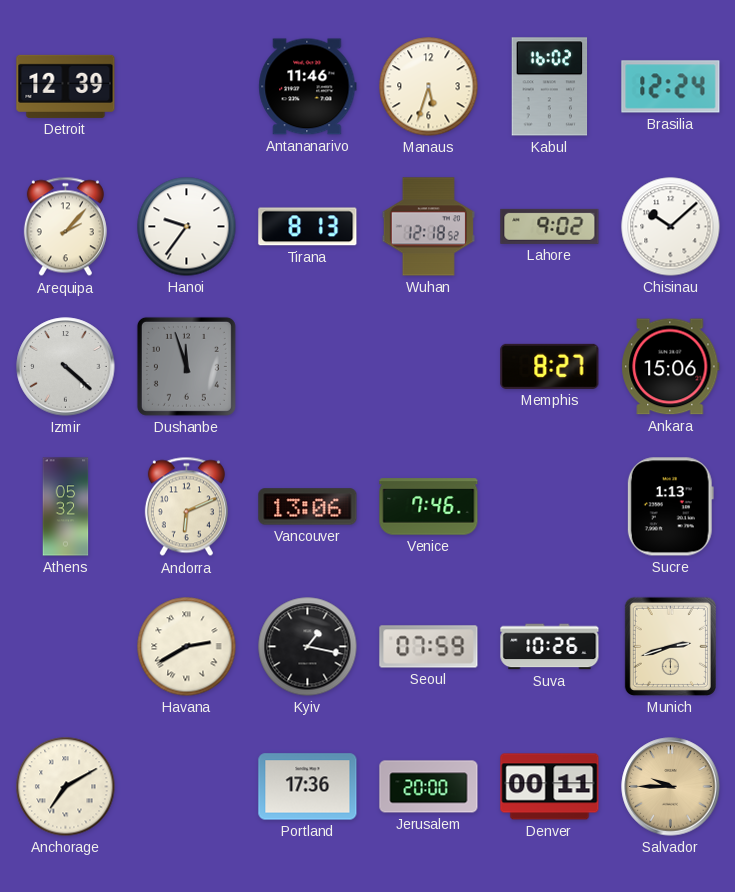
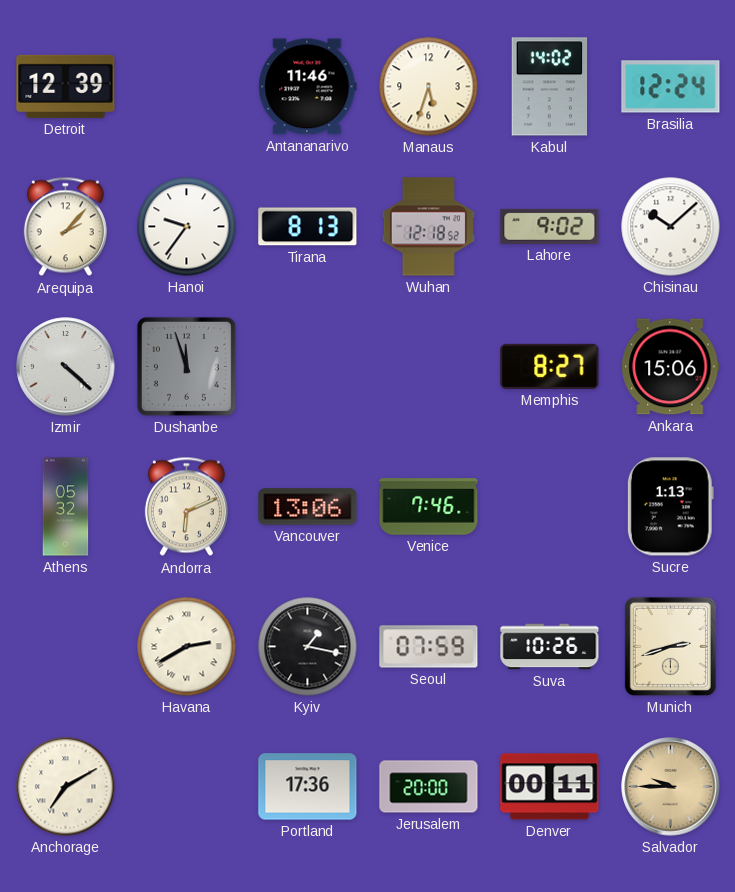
Kabul: 16:02 -> 14:02 (550, 87)
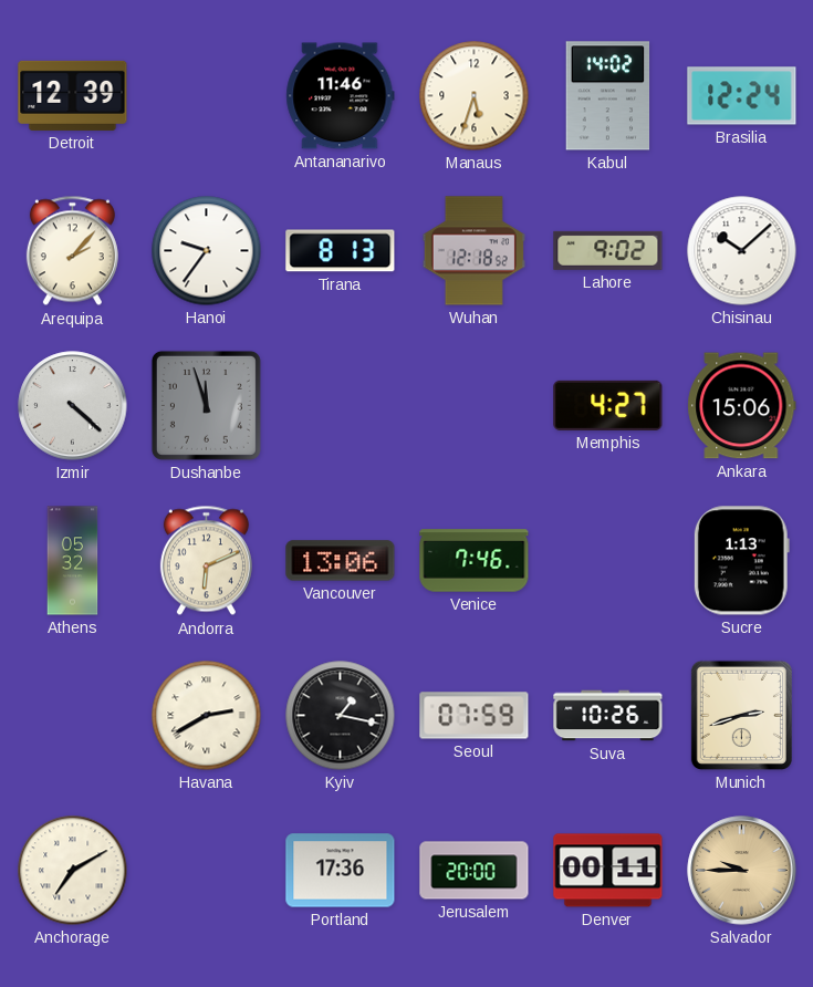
Memphis: 8:27 -> 4:27 (608, 405)
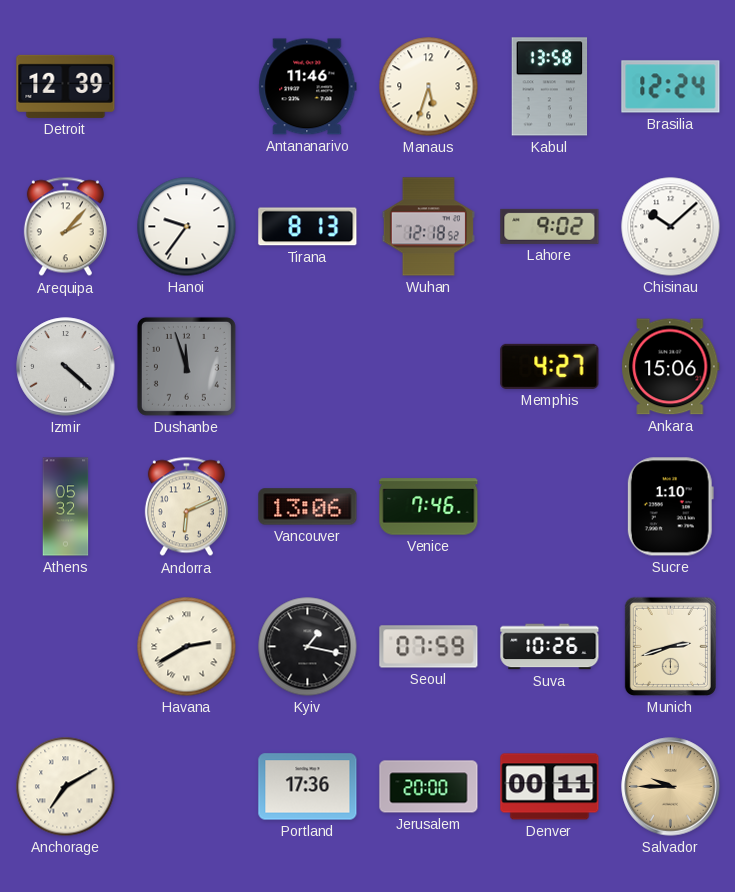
Kabul: 14:02 -> 13:58 (550, 87)
Sucre: 1:13 -> 1:10 (670, 507)
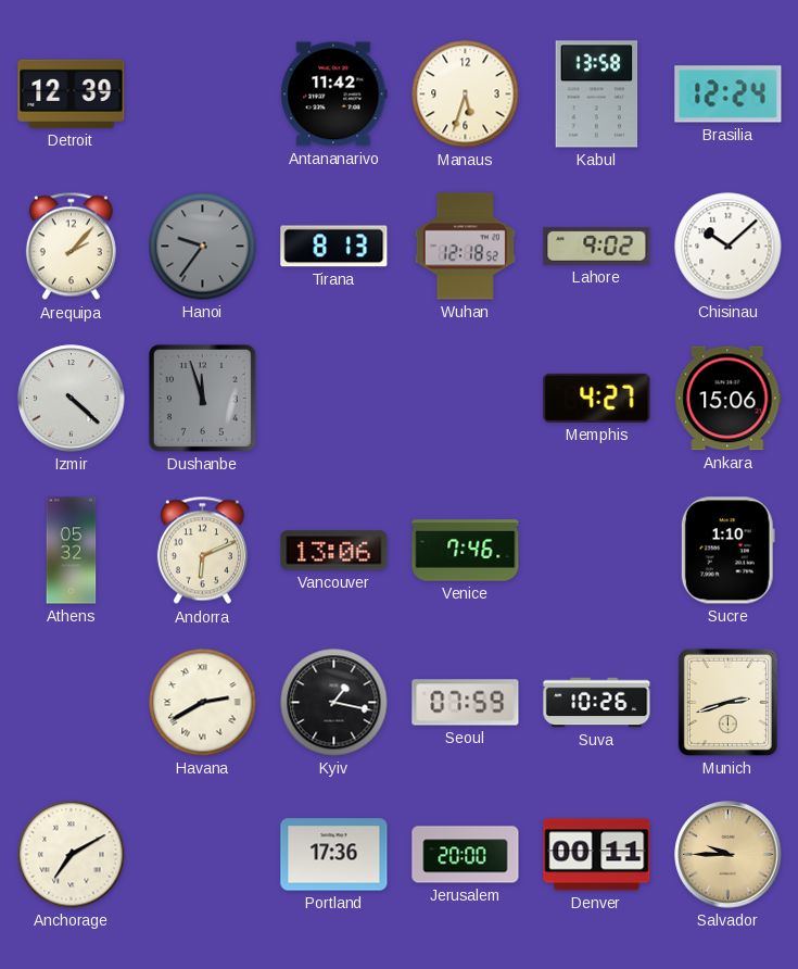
Antananarivo: 11:46 -> 11:42 (334, 95)
Hanoi dial: white -> grey (203, 247)
